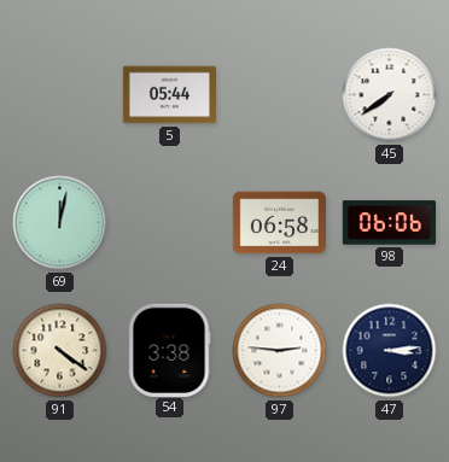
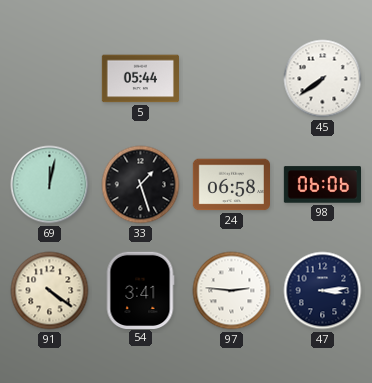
33: none -> 1:27 (141, 185)
54: 3:38 -> 3:41 (140, 290)
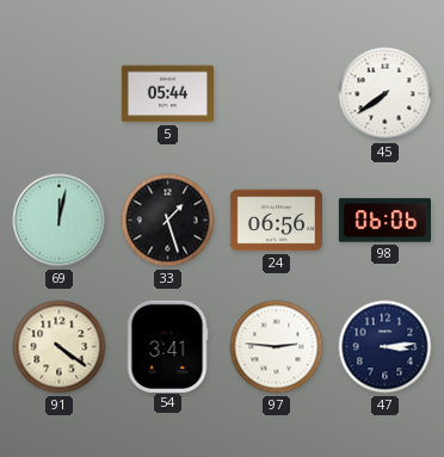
24: 06:58 -> 06:56 (276, 221)
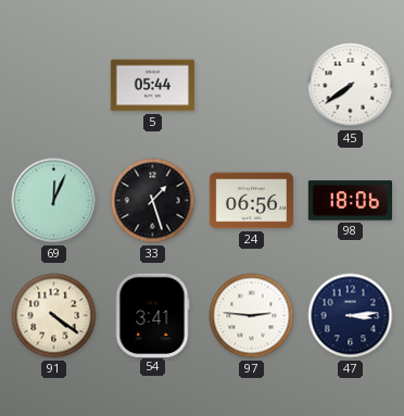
69: 12:02 -> 12:04 (54, 201)
98: 06:06 -> 18:06 (350, 201)
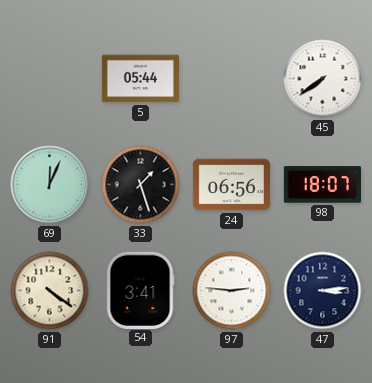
98: 18:06 -> 18:07 (322, 185)
